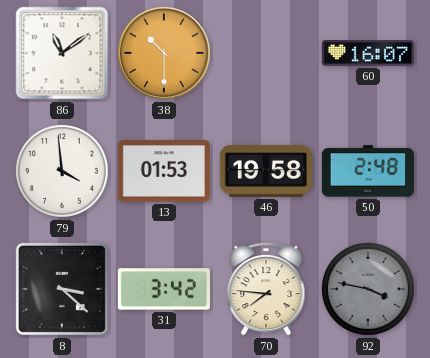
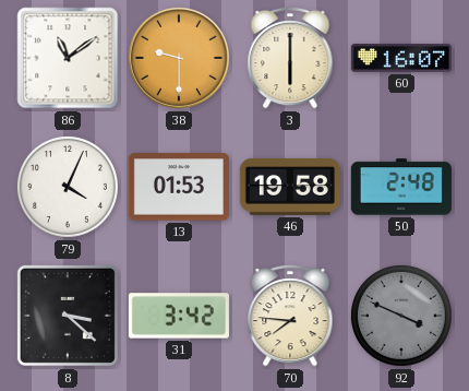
38: 10:30 -> 9:30 (179, 58)
3: none -> 6:00 (290, 58)
79: 3:59 -> 4:04 (68, 187)
92: 3:47 -> 3:49 (401, 316)
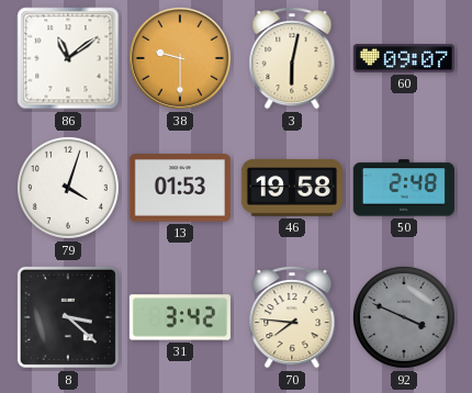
3: 6:00 -> 6:02 (292, 58)
60: 16:07 -> 09:07 (404, 58)
79: 4:04 -> 4:03 (68, 188)
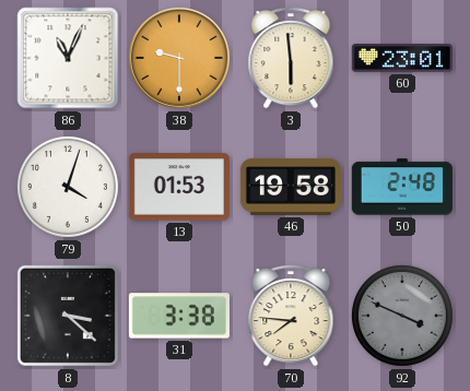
86: 11:09 -> 11:04 (68, 58)
3: 6:02 -> 5:59 (291, 58)
60: 09:07 -> 23:01 (402, 58)
31: 3:42 -> 3:38 (179, 316)
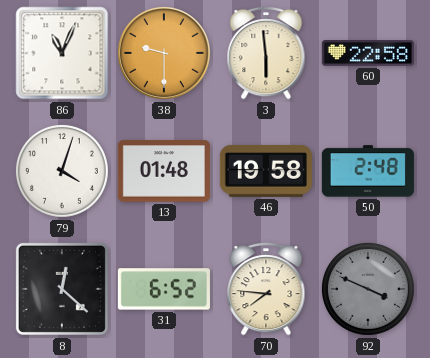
60: 23:01 -> 22:58 (368, 53)
13: 01:53 -> 01:48 (164, 171)
8: 3:22 -> 12:22 (62, 289)
31: 3:38 -> 6:52 (164, 289)
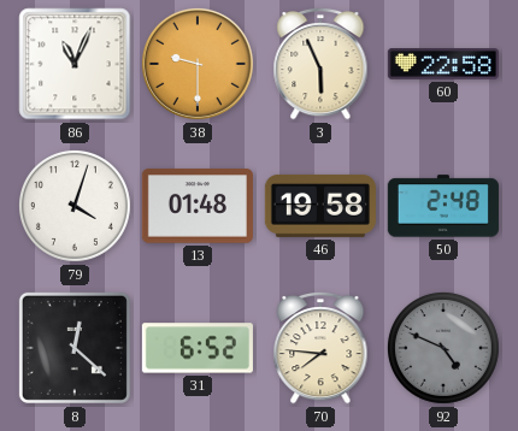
3: 5:59 -> 5:56 (320, 64)
92: 3:49 -> 4:49 (443, 348)
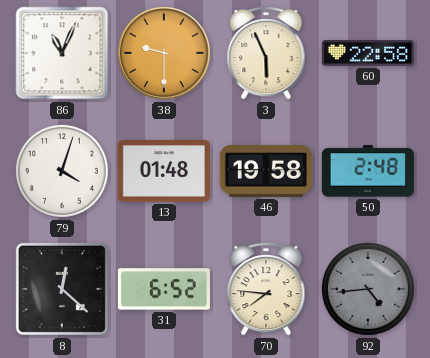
92: 4:49 -> 4:44 (368, 289)
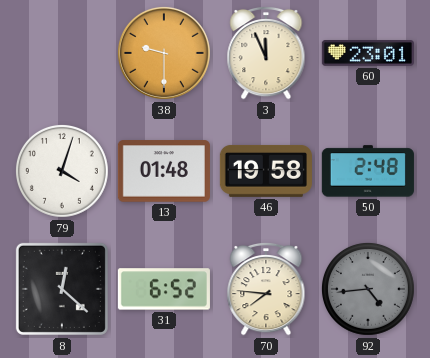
86: 11:04 -> none (62, 53)
3: 5:56 -> 11:56 (266, 53)
60: 22:58 -> 23:01 (368, 53)
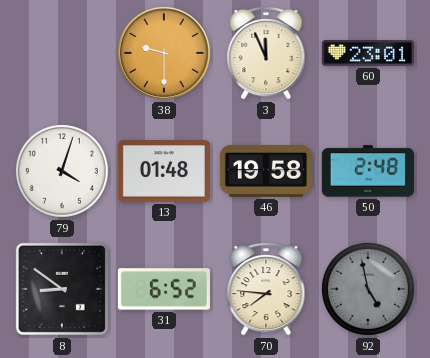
8: 12:22 -> 8:51 (62, 289)
92: 4:44 -> 4:58 (368, 289)
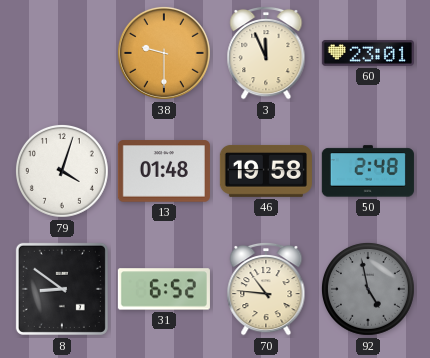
70: 7:46 -> 10:46 (266, 289)
